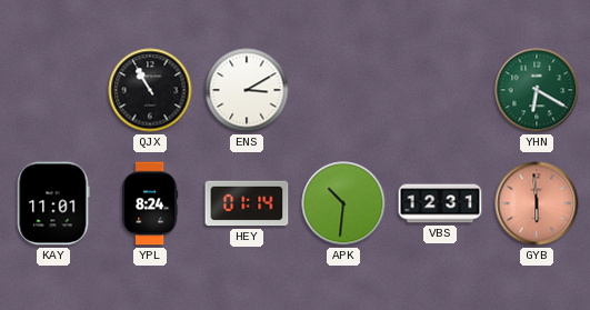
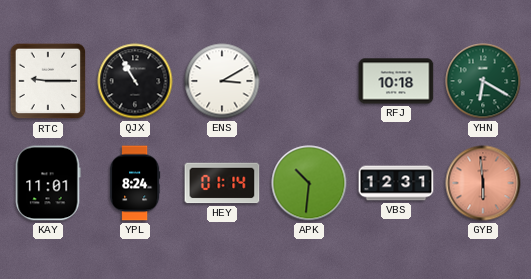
RTC: none -> 9:15 (48, 81)
RFJ: none -> 10:18 (396, 81)
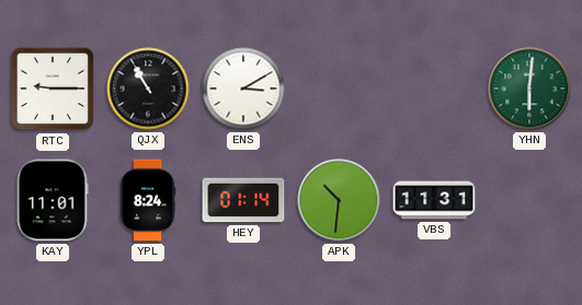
RFJ: 10:18 -> none (396, 81)
YHN: 6:20 -> 6:01 (529, 89)
VBS: 12:31 -> 11:31 (434, 200)
GYB: 5:59 -> none (483, 183)
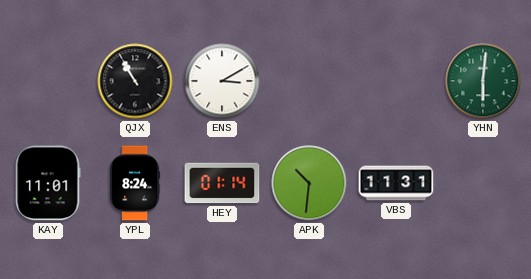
RTC: 9:15 -> none (53, 89)
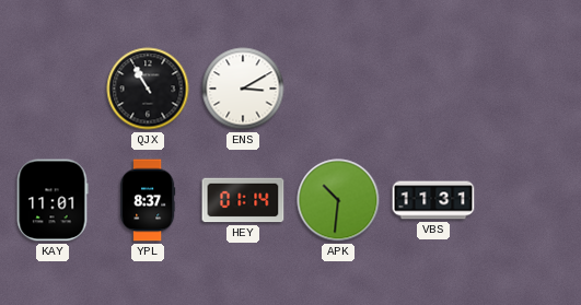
YHN: 6:01 -> none (483, 81)
YPL: 8:24 -> 8:37 (149, 200)
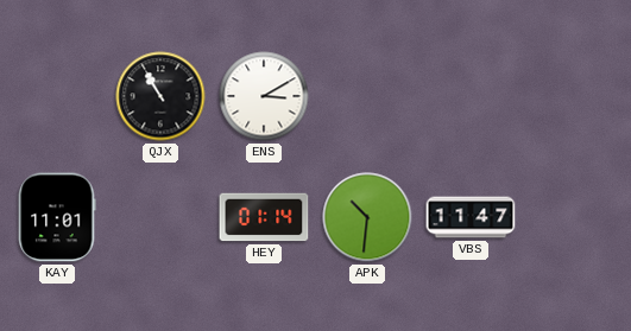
YPL: 8:37 -> none (149, 200)
VBS: 11:31 -> 11:47 (471, 217)
